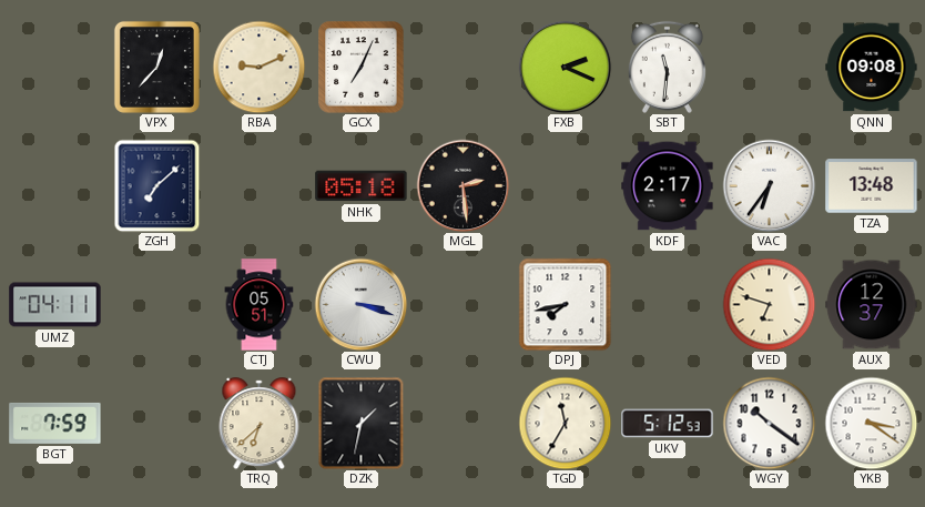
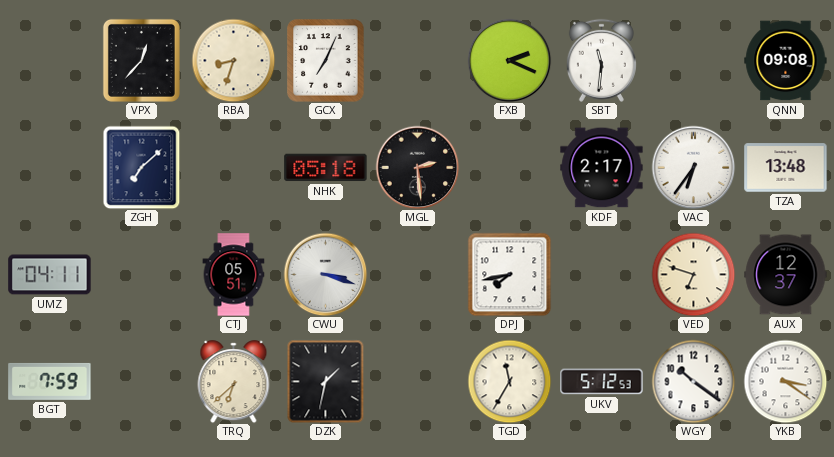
RBA: 9:11 -> 8:33 (233, 60)
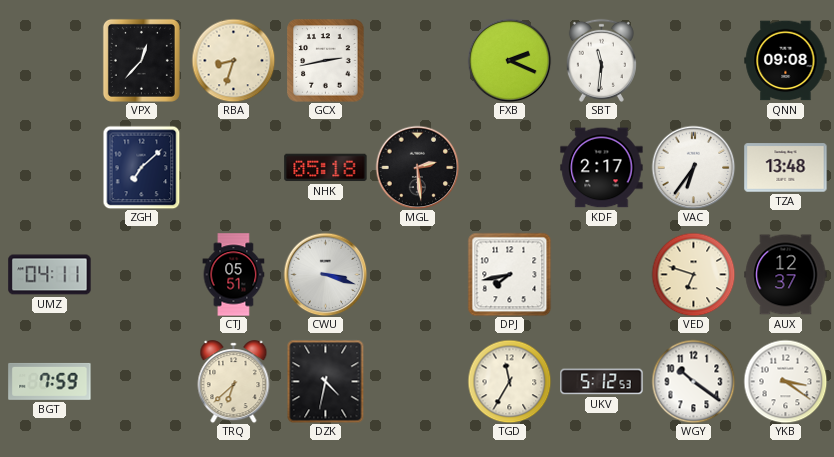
GCX: 7:04 -> 2:43 (326, 61)
DZK: 1:32 -> 4:32 (326, 381)
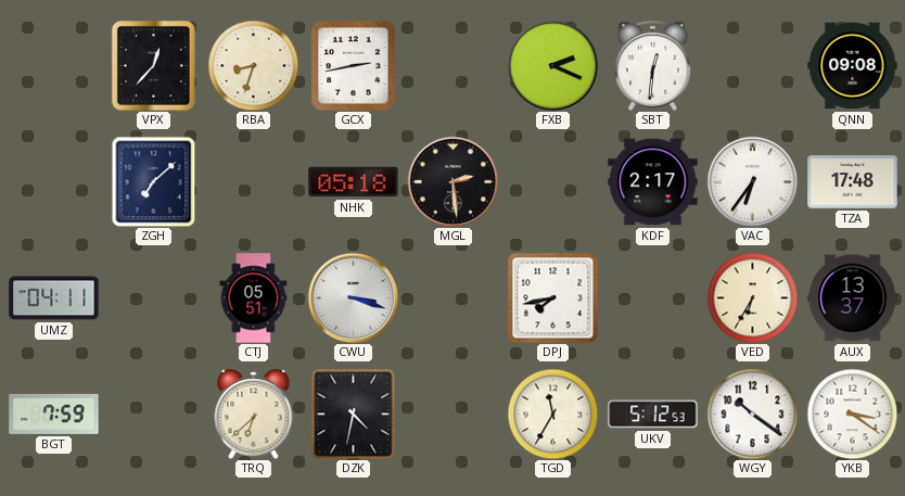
SBT: 11:31 -> 12:31 (652, 65)
TZA: 13:48 -> 17:48 (853, 182)
VED: 6:48 -> 6:35 (752, 297)
AUX: 12:37 -> 13:37 (853, 298)
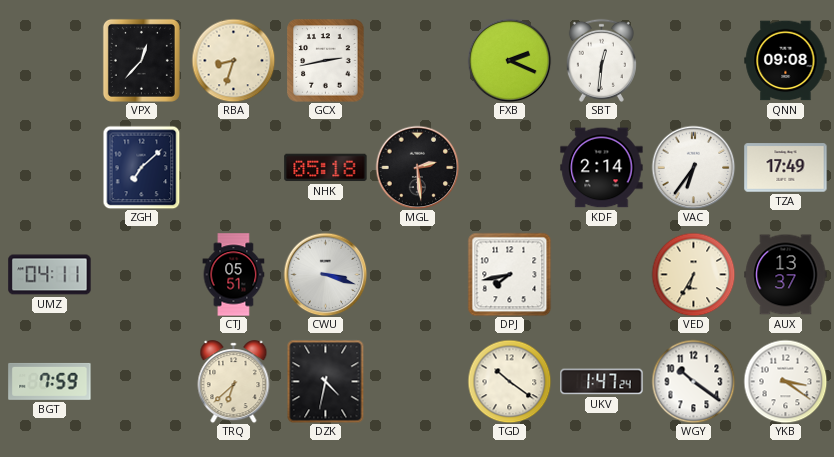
KDF: 2:17 -> 2:14 (602, 168)
TZA: 17:48 -> 17:49 (786, 168)
TGD: 11:35 -> 10:21 (509, 381)
UKV: 5:12 -> 1:47 (602, 382)
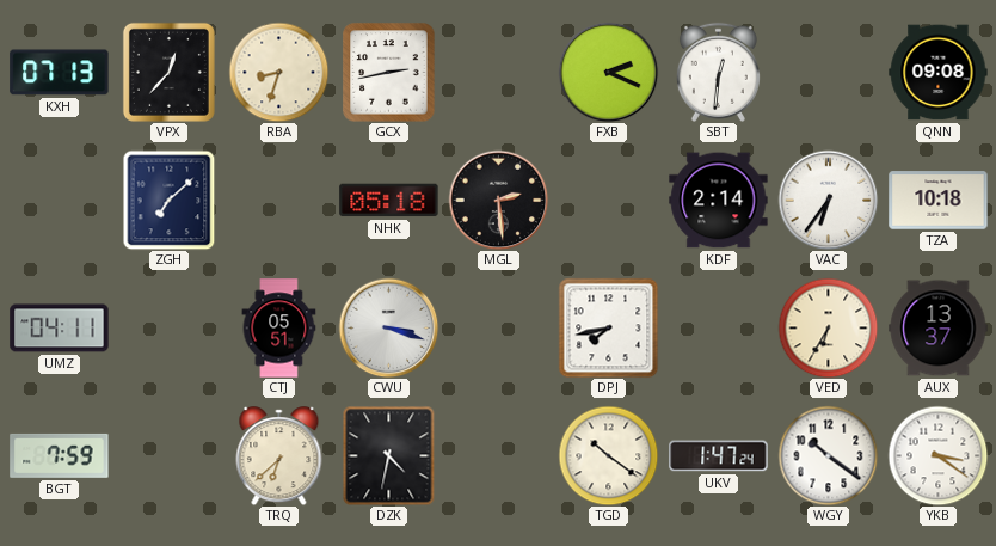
KXH: none -> 07:13 (60, 73)
TZA: 17:49 -> 10:18 (939, 201)
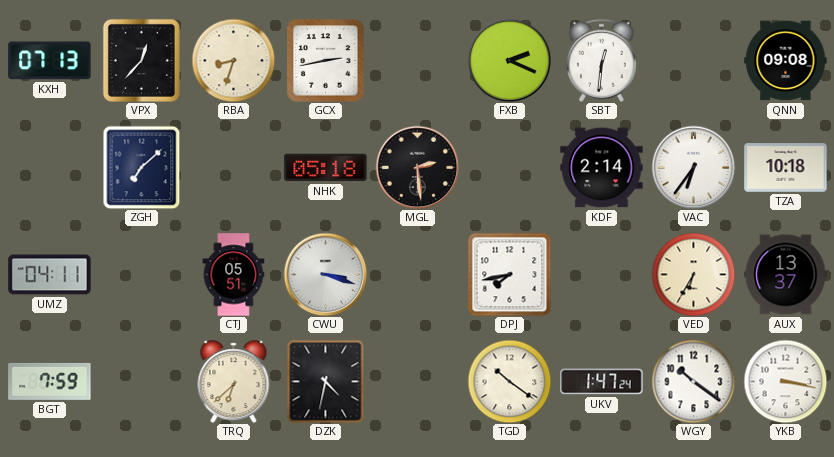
YKB: 3:21 -> 3:17 (785, 381)
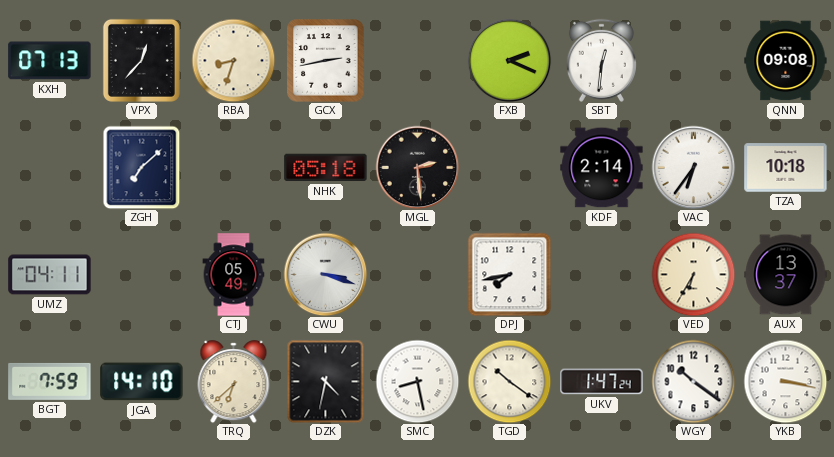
CTJ: 05:51 -> 05:49 (234, 275)
JGA: none -> 14:10 (142, 382)
SMC: none -> 8:28 (417, 381)
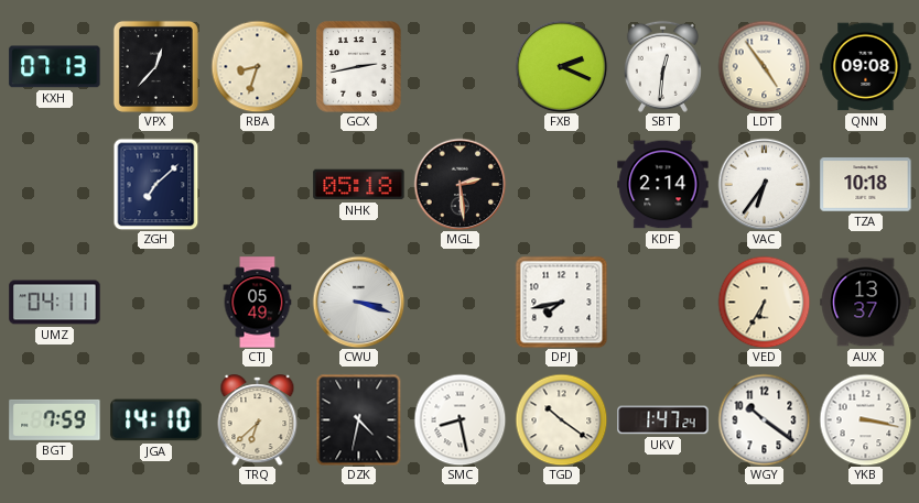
LDT: none -> 4:54 (764, 66)
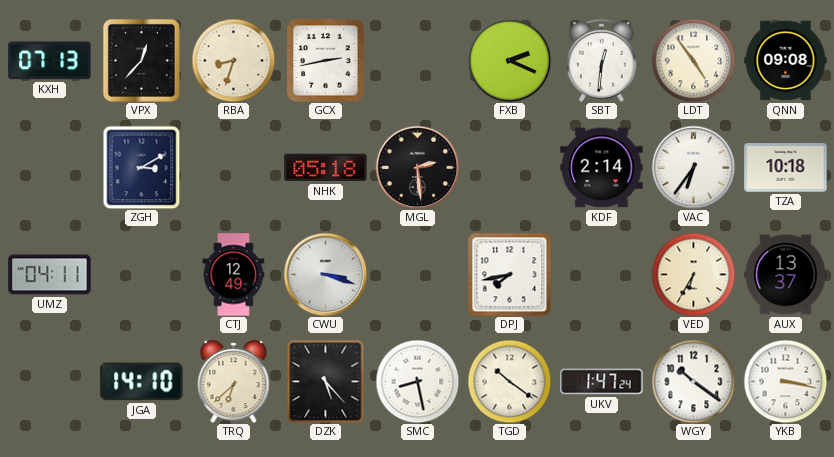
ZGH: 7:08 -> 3:10 (142, 167)
CTJ: 05:49 -> 12:49 (234, 275)
BGT: 7:59 -> none (55, 419)
DZK: 4:32 -> 5:23 (326, 381)
